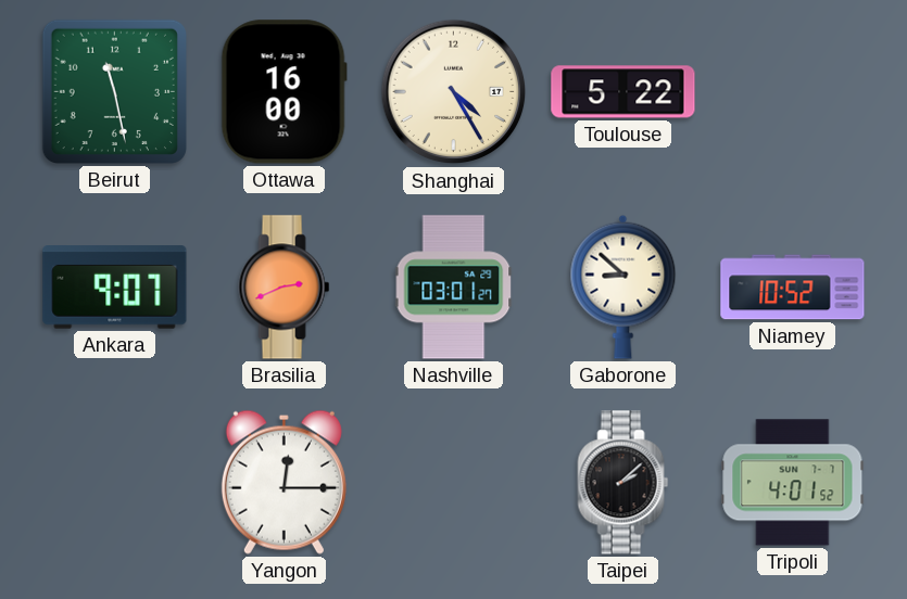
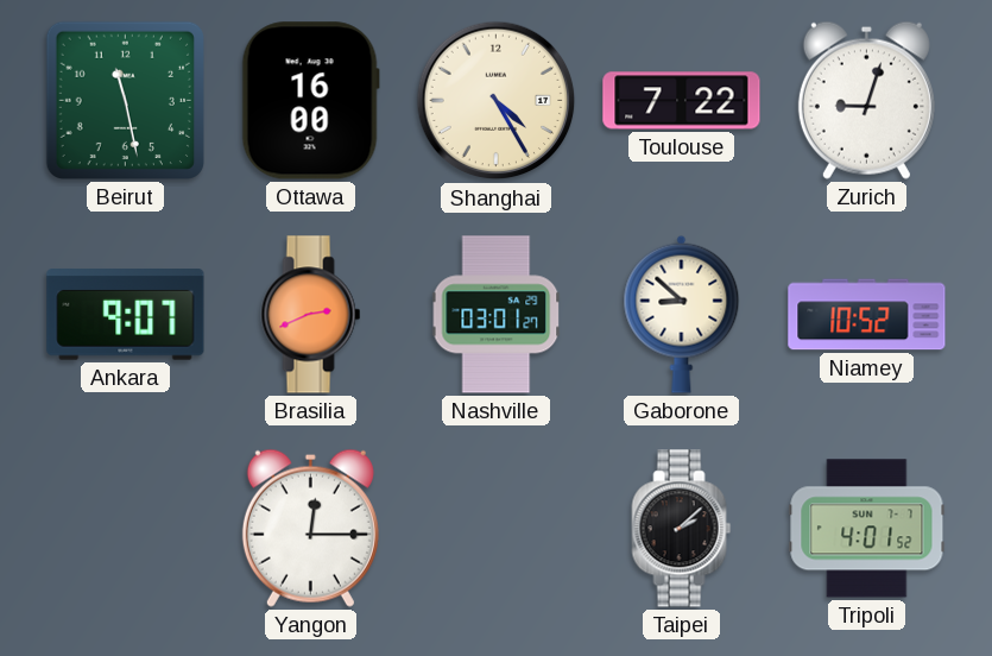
Toulouse: 5:22 -> 7:22 (682, 101)
Zurich: none -> 9:03 (866, 100)
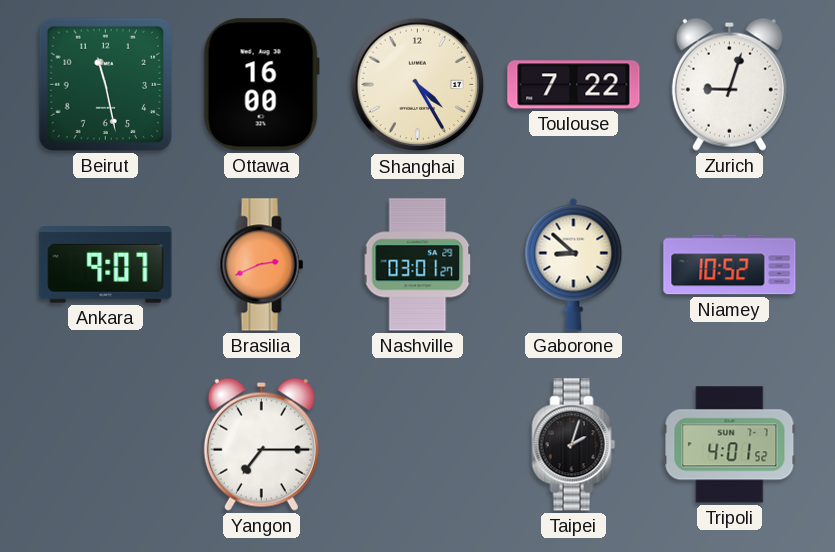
Yangon: 12:15 -> 7:15 (261, 444)
Taipei: 2:08 -> 2:03 (574, 445)
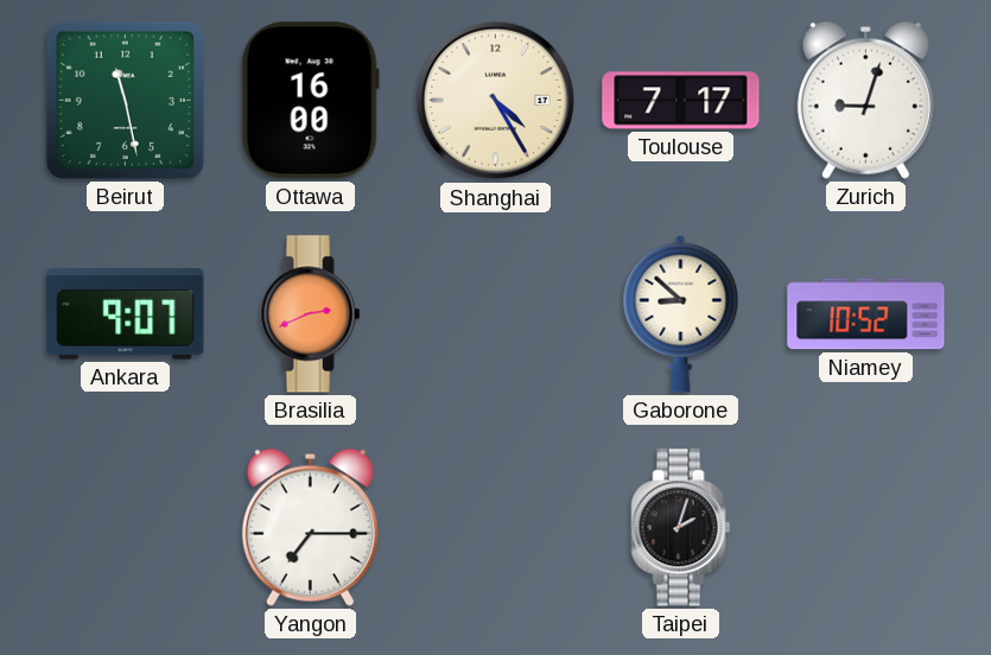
Toulouse: 7:22 -> 7:17 (681, 101)
Nashville: 03:01 -> none (418, 265)
Tripoli: 4:01 -> none (730, 445)
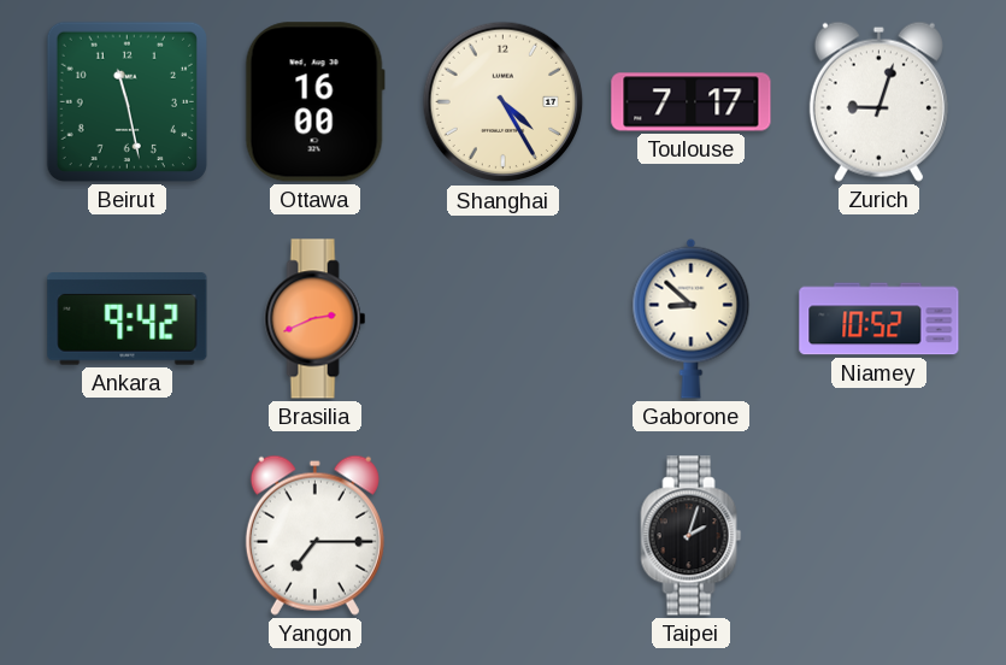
Ankara: 9:07 -> 9:42 (128, 319)
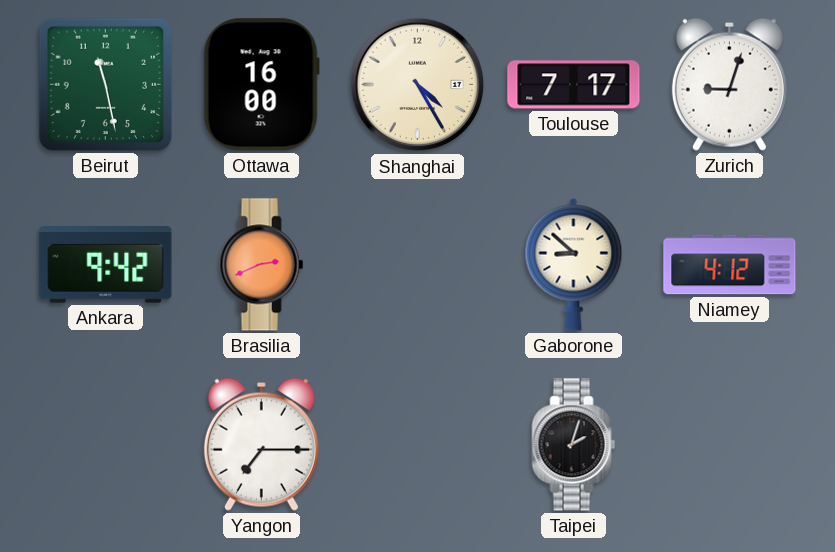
Niamey: 10:52 -> 4:12 (730, 265)
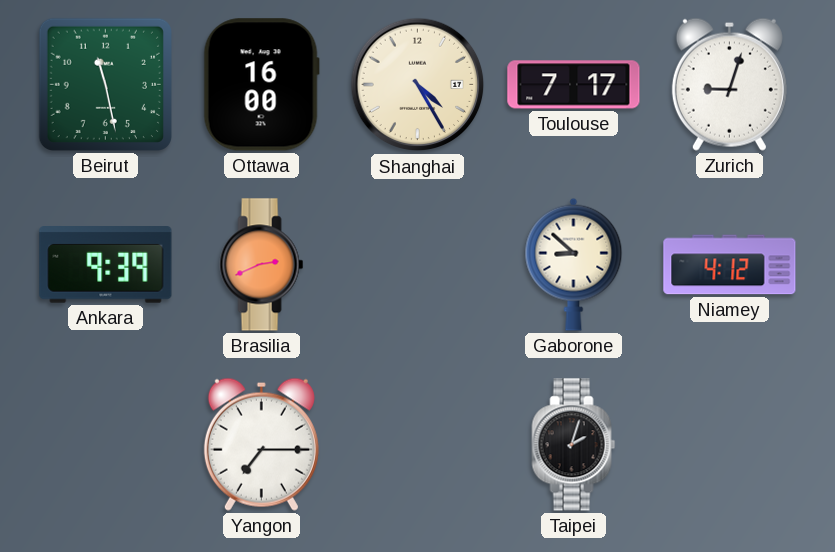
Ankara: 9:42 -> 9:39 (106, 265)
